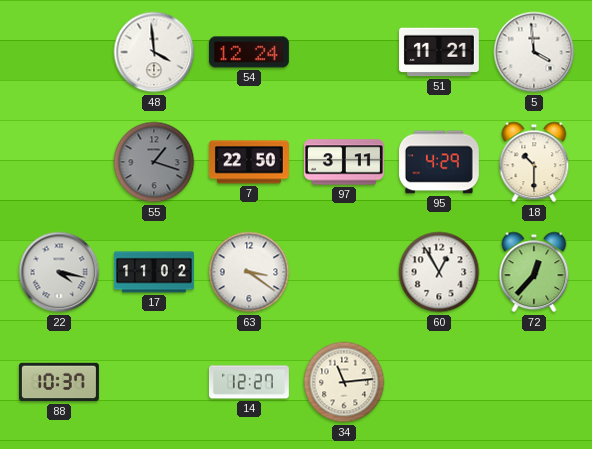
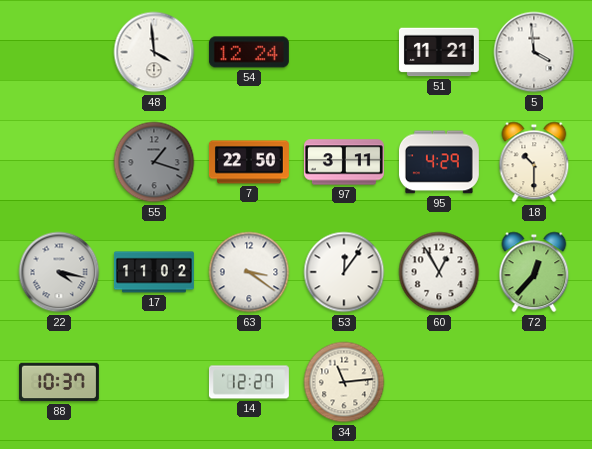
53: none -> 12:06 (344, 272)
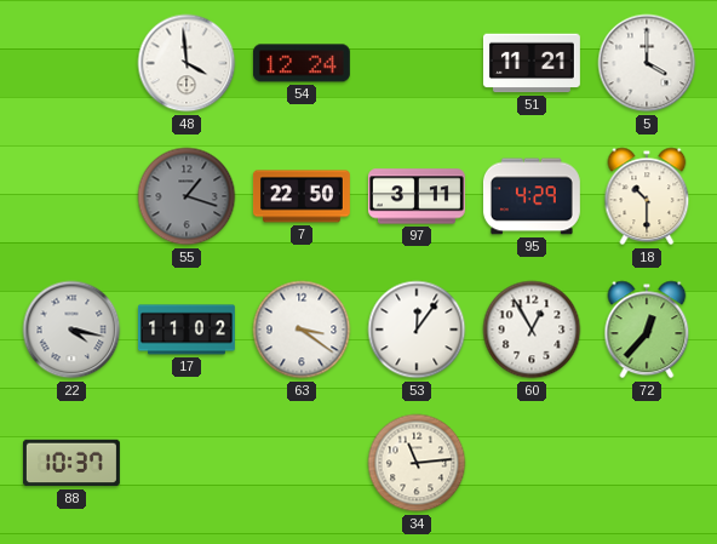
5: 3:59 -> 4:00 (647, 63)
14: 12:27 -> none (249, 382)
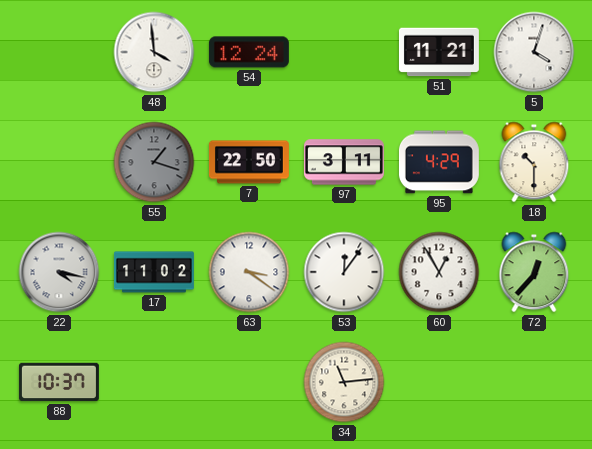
5: 4:00 -> 4:03 (534, 52)
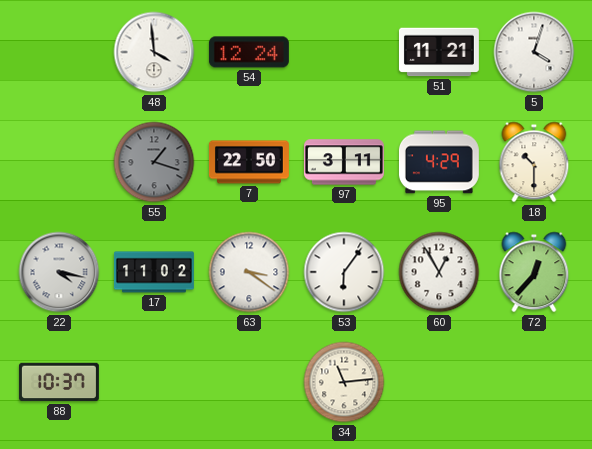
53: 12:06 -> 6:06 (344, 272)
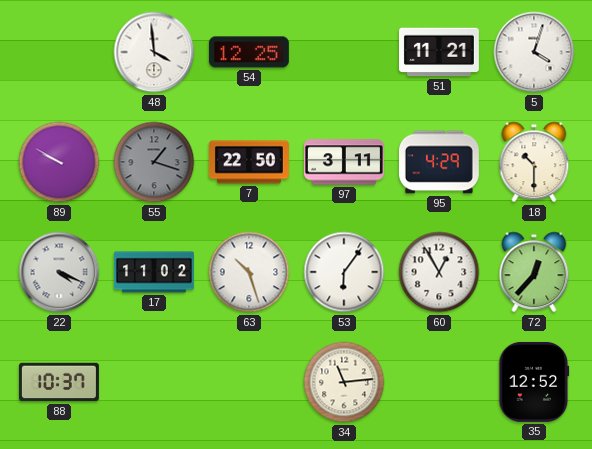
54: 12:24 -> 12:25 (249, 52)
89: none -> 9:50 (59, 162)
22: 4:17 -> 4:19 (59, 272)
63: 3:21 -> 10:27 (249, 272)
35: none -> 12:52 (534, 382)
